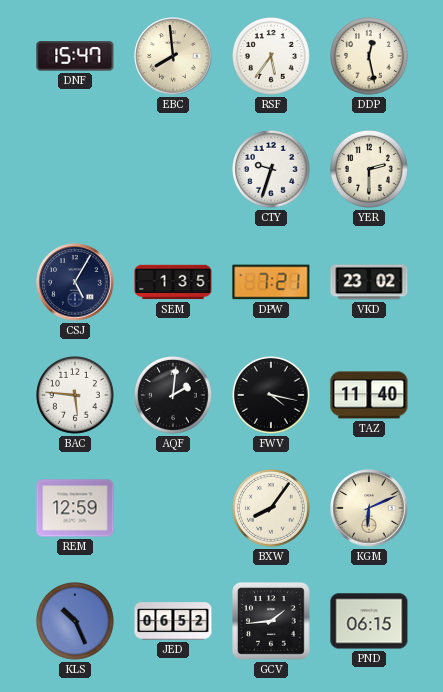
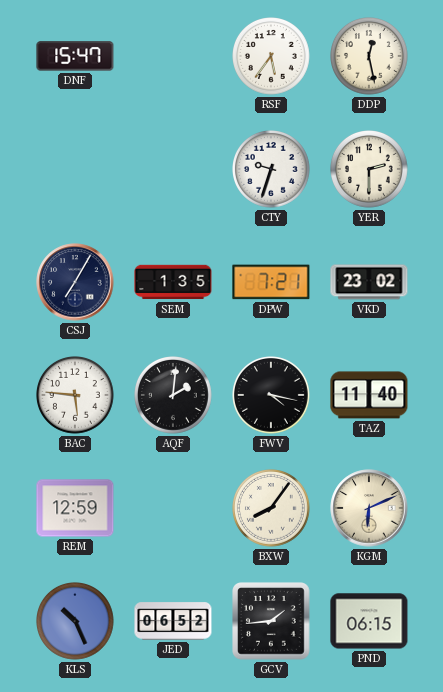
EBC: 7:59 -> none (173, 56)
CSJ: 5:05 -> 7:05 (75, 282)
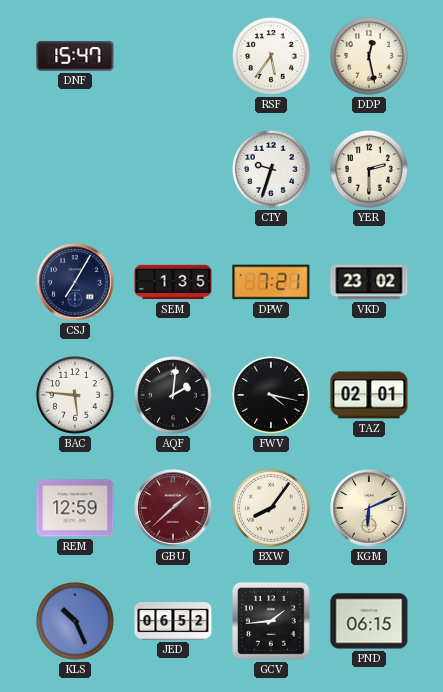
TAZ: 11:40 -> 02:01 (369, 395)
GBU: none -> 1:38 (173, 508)
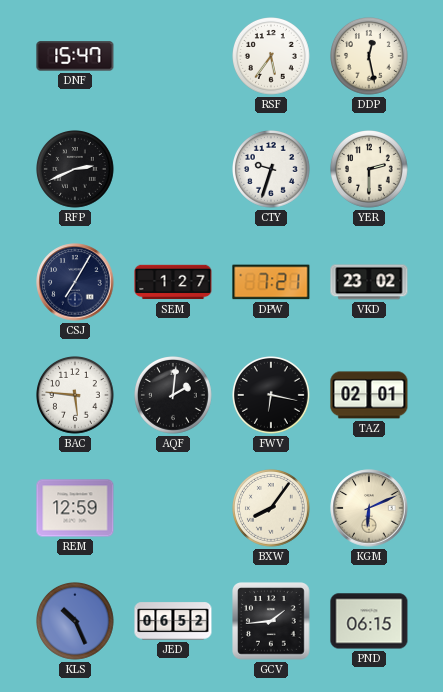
RFP: none -> 2:41 (76, 170)
SEM: 1:35 -> 1:27 (173, 282)
FWV: 4:17 -> 6:17 (272, 396)
GBU: 1:38 -> none (173, 508)
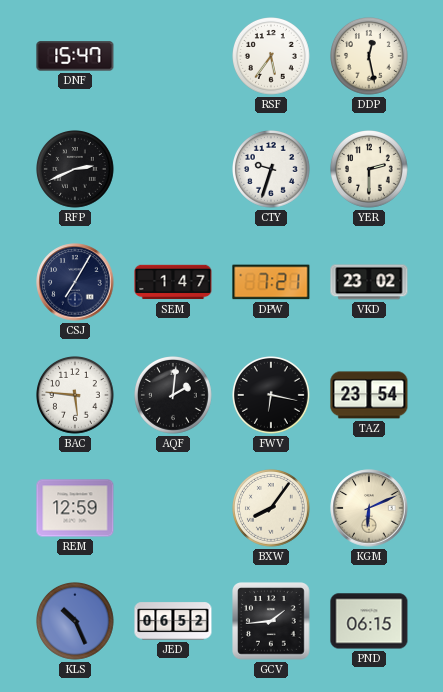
SEM: 1:27 -> 1:47 (173, 282)
TAZ: 02:01 -> 23:54 (369, 395)
